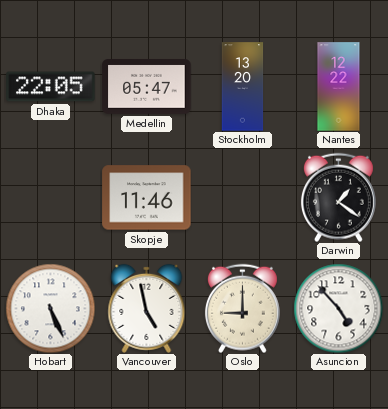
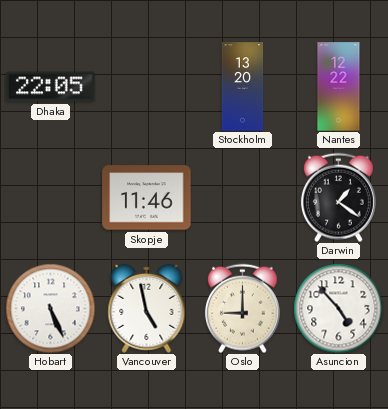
Medellin: 05:47 -> none (147, 87)
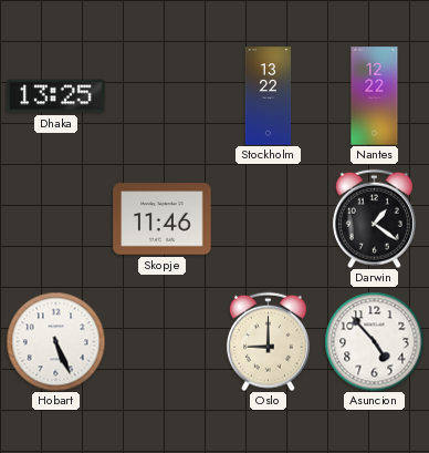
Dhaka: 22:05 -> 13:25 (56, 96)
Stockholm: 13:20 -> 13:22 (269, 96)
Vancouver: 4:58 -> none (147, 308)
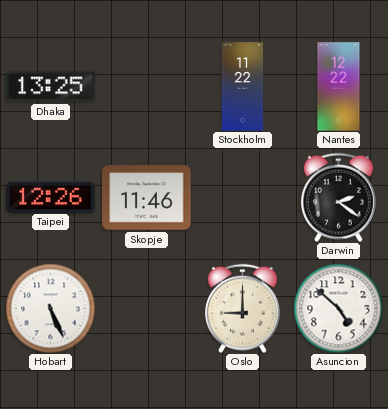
Stockholm: 13:22 -> 11:22 (243, 87)
Taipei: none -> 12:26 (51, 197)
Darwin: 1:21 -> 2:21 (338, 197)
Asuncion: 4:53 -> 4:52 (338, 308)
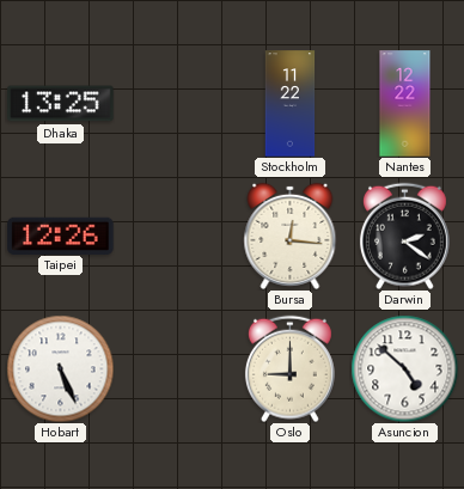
Skopje: 11:46 -> none (147, 198)
Bursa: none -> 12:16 (291, 236)
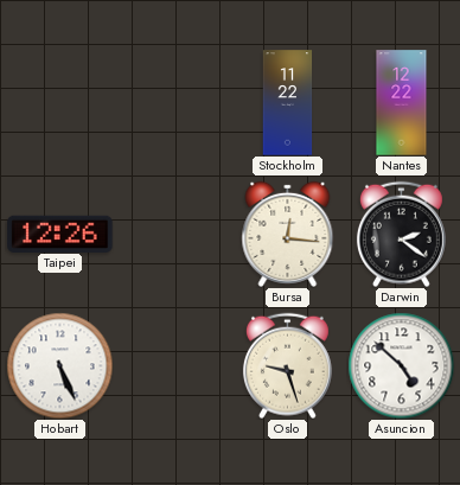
Dhaka: 13:25 -> none (61, 104)
Oslo: 9:00 -> 9:27 (287, 365)
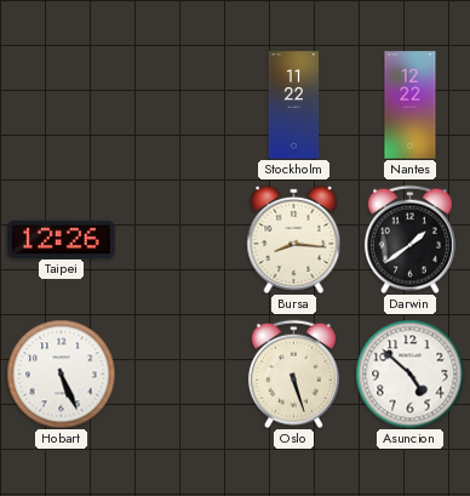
Bursa: 12:16 -> 8:16 (294, 239)
Darwin: 2:21 -> 1:39 (409, 239)
Oslo: 9:27 -> 5:27 (293, 374)
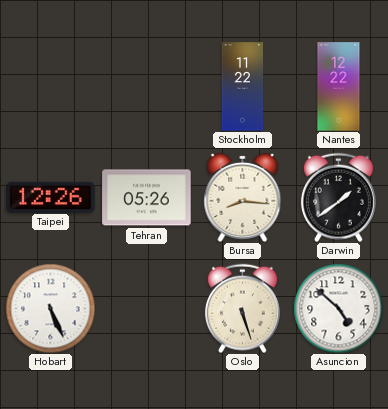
Tehran: none -> 05:26 (147, 198)
